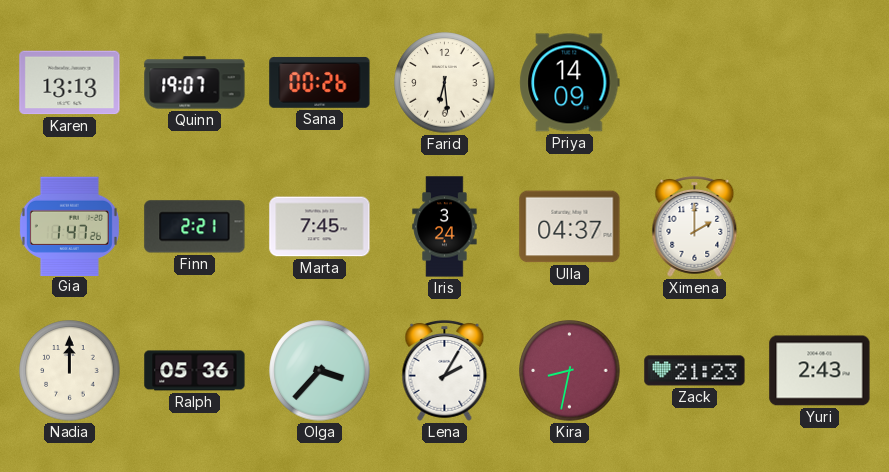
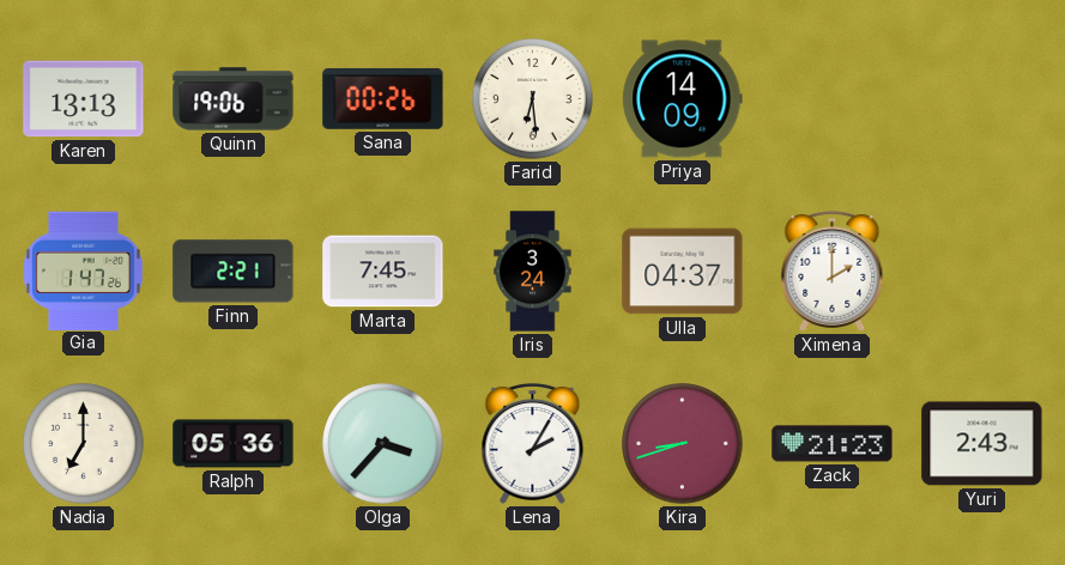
Quinn: 19:07 -> 19:06 (234, 99)
Nadia: 12:00 -> 7:00 (84, 444)
Kira: 8:32 -> 8:42 (683, 444)
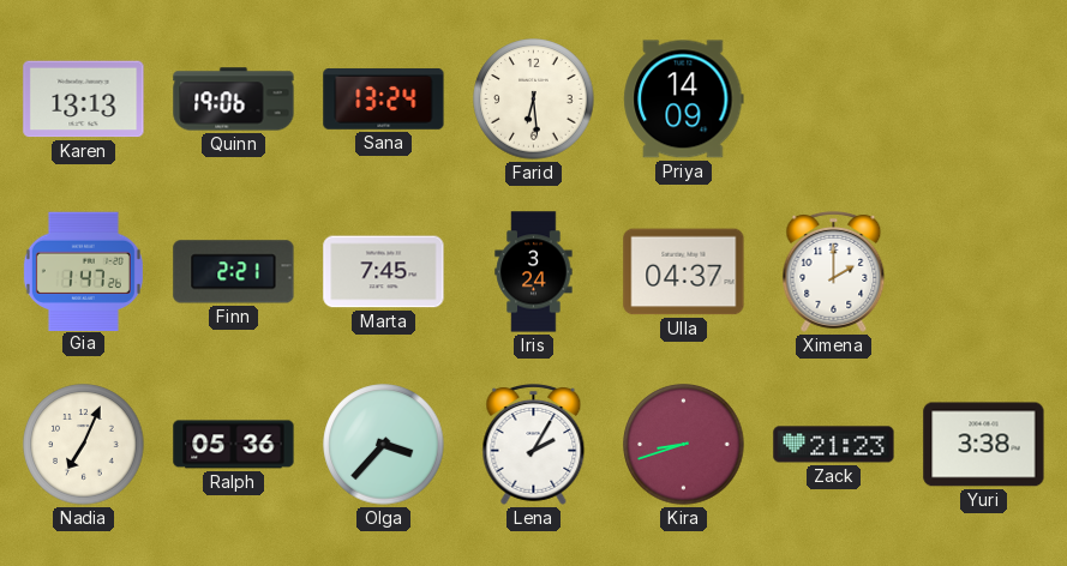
Sana: 00:26 -> 13:24 (384, 98)
Nadia: 7:00 -> 7:04 (84, 445)
Yuri: 2:43 -> 3:38 (984, 445)
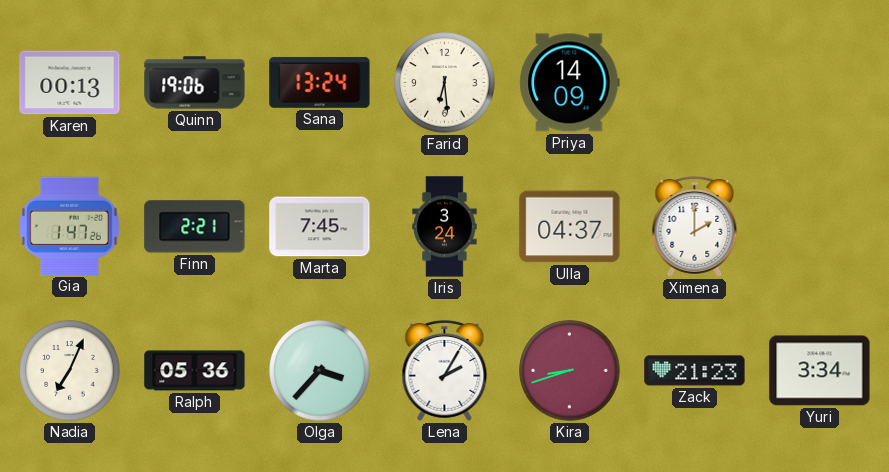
Karen: 13:13 -> 00:13 (70, 83)
Yuri: 3:38 -> 3:34 (820, 371)
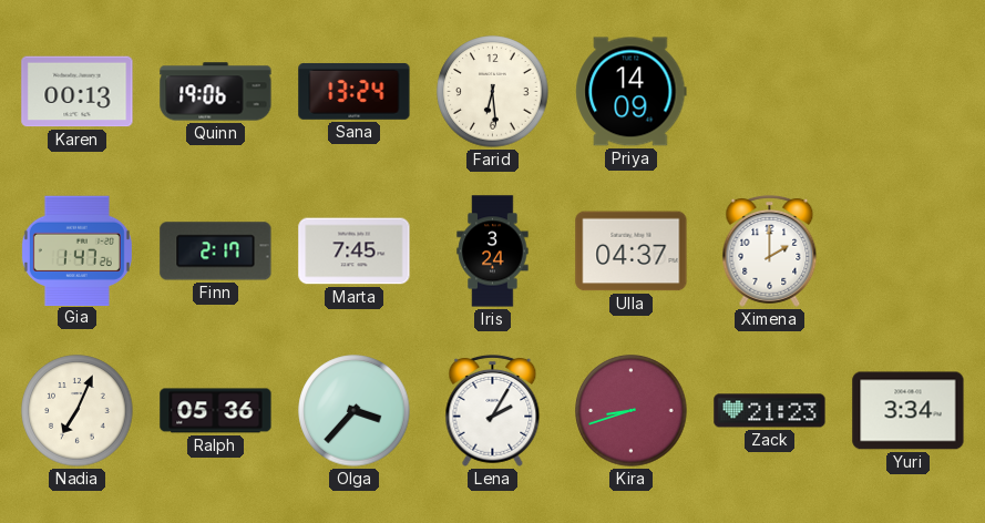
Finn: 2:21 -> 2:17 (216, 252)
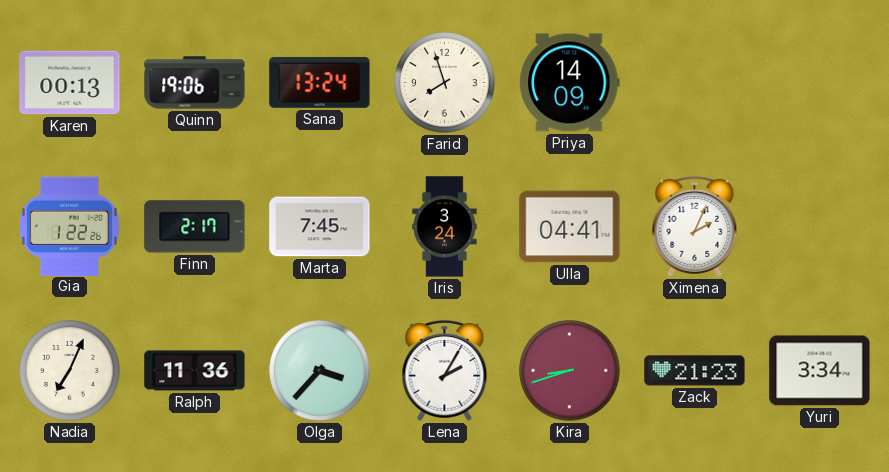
Farid: 6:29 -> 7:57 (445, 83)
Gia: 1:47 -> 1:22 (69, 226)
Ulla: 04:37 -> 04:41 (570, 227)
Ximena: 2:00 -> 2:04 (695, 226)
Ralph: 05:36 -> 11:36 (195, 371)
